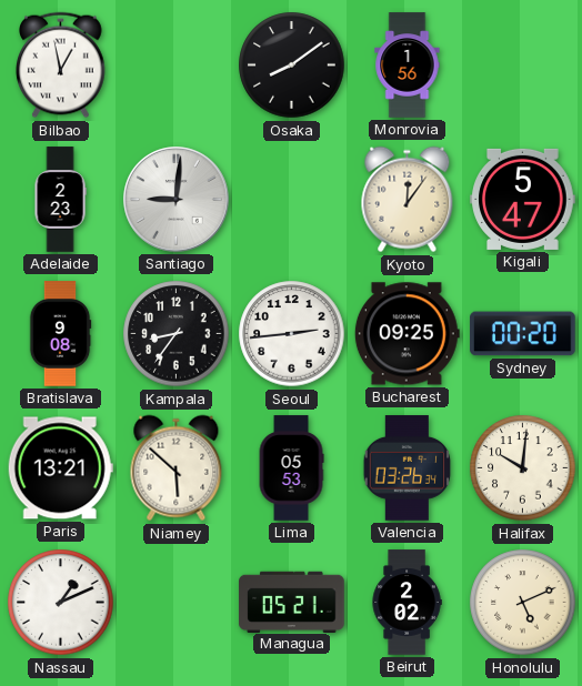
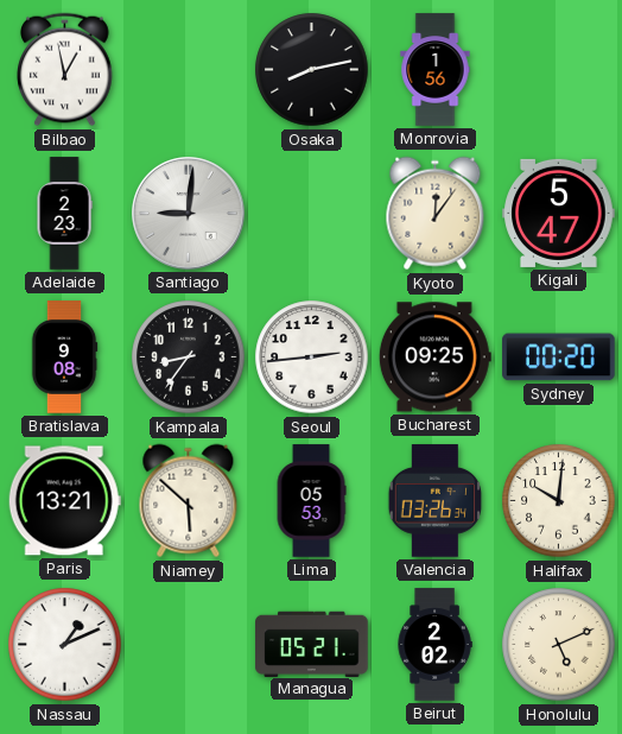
Osaka: 8:09 -> 8:13 (312, 70)
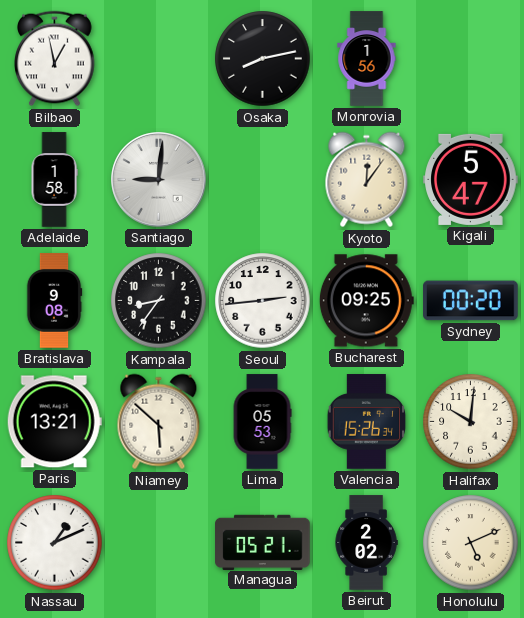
Adelaide: 2:23 -> 1:58 (54, 180)
Valencia: 03:26 -> 15:26 (367, 422)
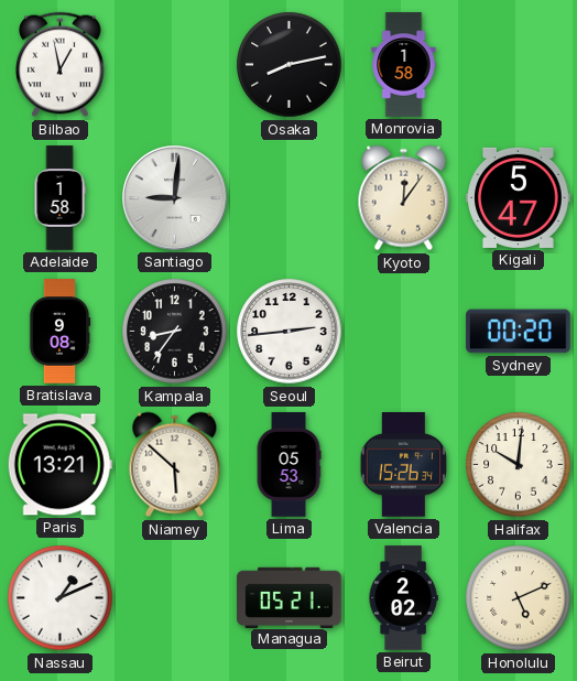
Monrovia: 1:56 -> 1:58 (404, 65)
Bucharest: 09:25 -> none (366, 301)
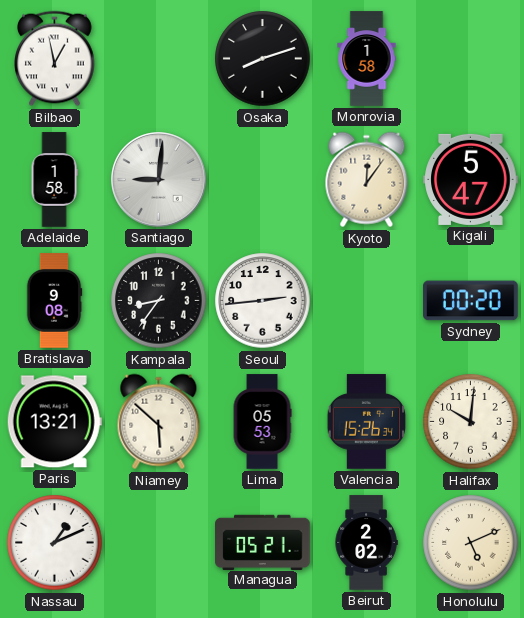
Osaka: 8:13 -> 8:12 (263, 59)
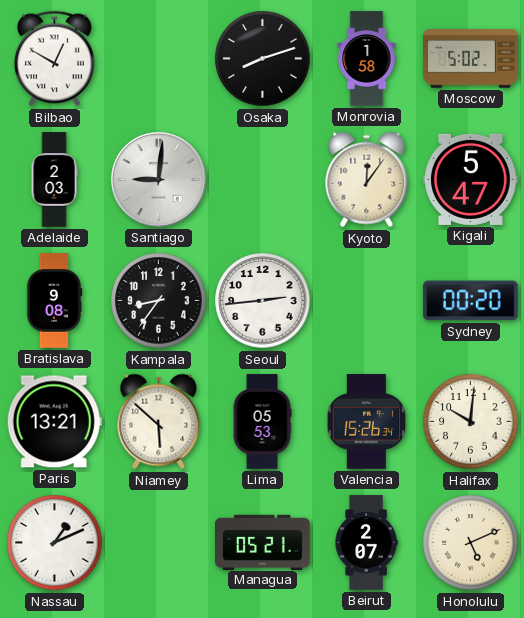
Bilbao: 12:58 -> 12:50 (55, 59)
Moscow: none -> 5:02 (471, 59)
Adelaide: 1:58 -> 2:03 (54, 180)
Beirut: 2:02 -> 2:07 (366, 543)
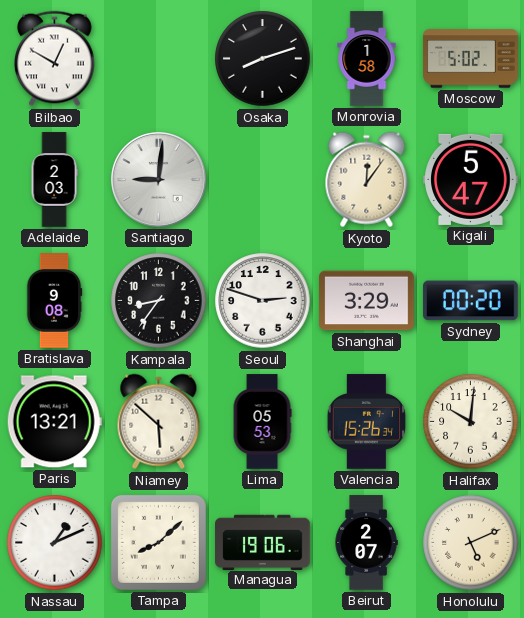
Seoul: 2:44 -> 2:48 (263, 301)
Shanghai: none -> 3:29 (367, 301)
Tampa: none -> 8:08 (158, 542)
Managua: 05:21 -> 19:06 (263, 542)
